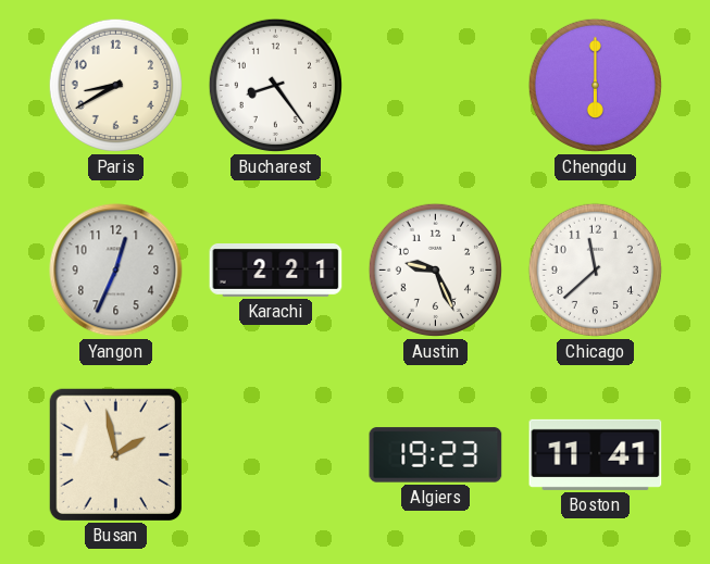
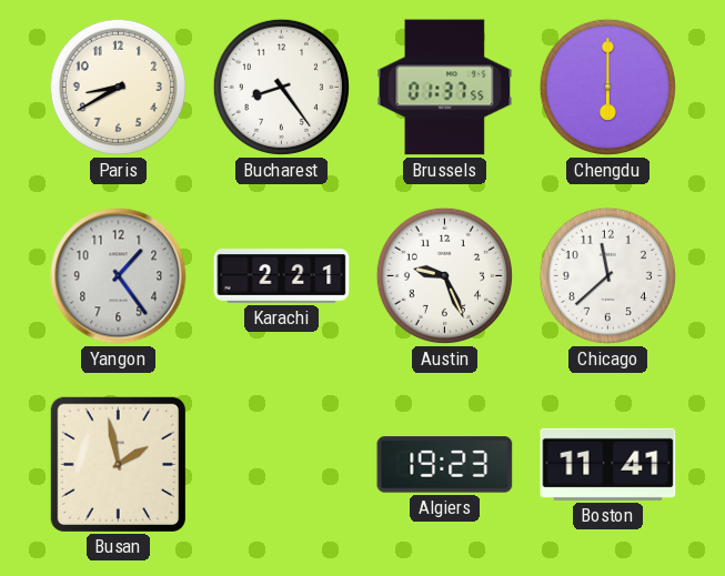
Brussels: none -> 01:37 (445, 88)
Yangon: 12:34 -> 1:24 (119, 276)
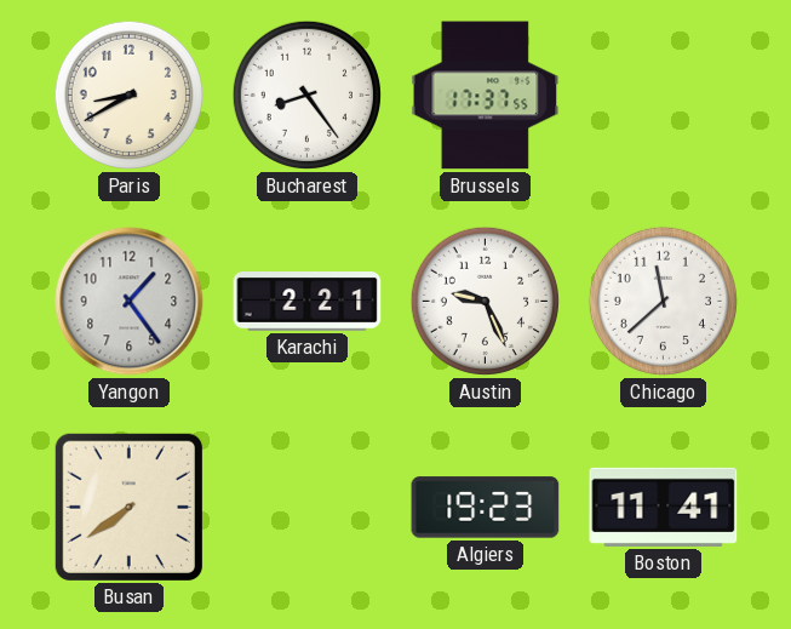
Brussels: 01:37 -> 17:37 (486, 96)
Chengdu: 6:00 -> none (607, 87)
Busan: 1:58 -> 7:39 (128, 507)
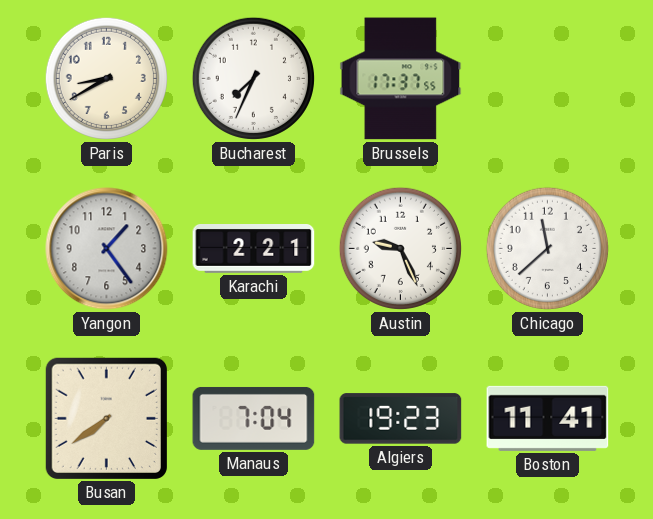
Bucharest: 8:24 -> 7:34 (253, 78)
Manaus: none -> 7:04 (254, 418)
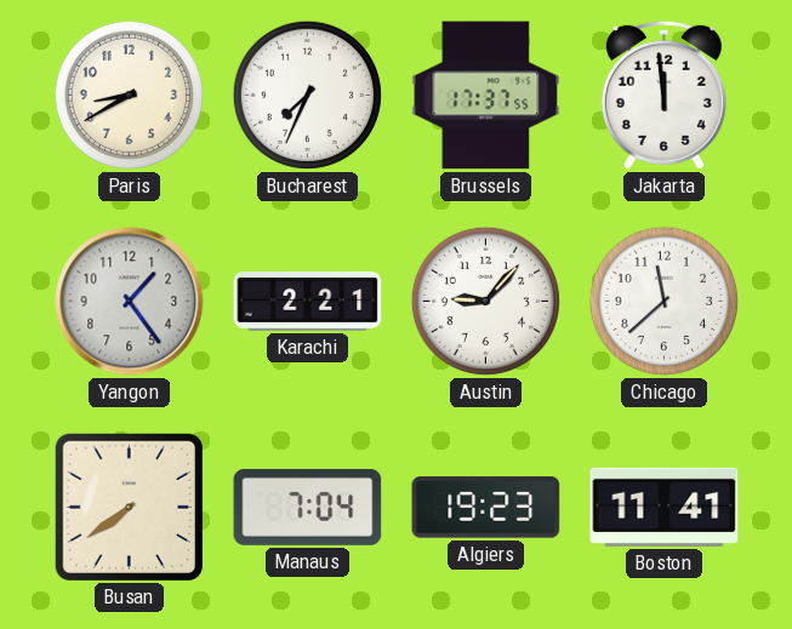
Jakarta: none -> 11:59 (663, 95)
Austin: 9:26 -> 9:07 (485, 301)
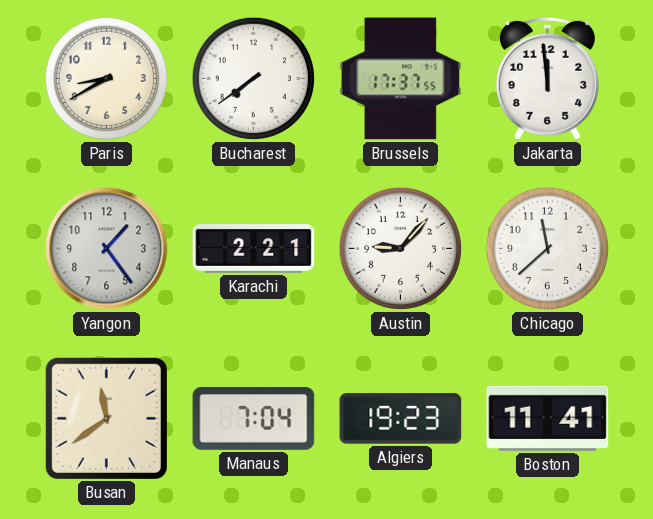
Bucharest: 7:34 -> 7:39 (253, 78)
Busan: 7:39 -> 11:39 (106, 418)
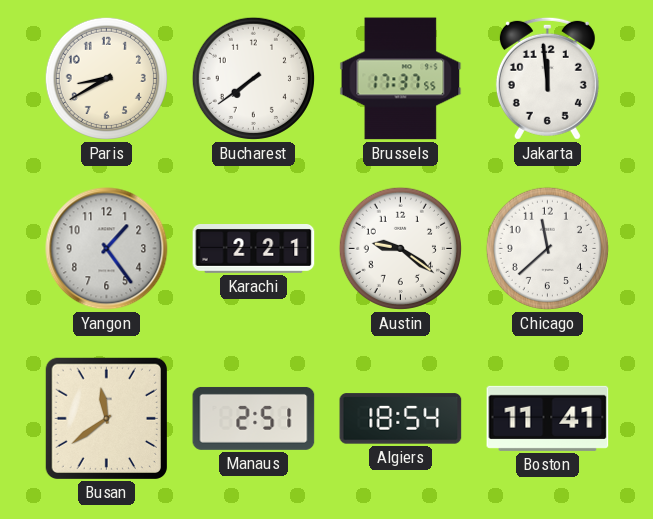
Austin: 9:07 -> 9:21 (400, 248)
Manaus: 7:04 -> 2:51 (254, 418)
Algiers: 19:23 -> 18:54 (401, 419)
